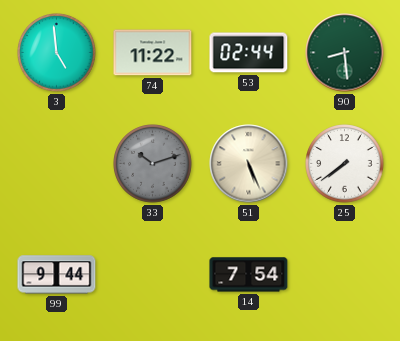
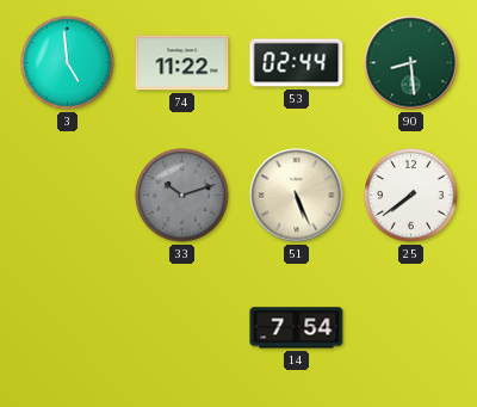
99: 9:44 -> none (57, 275)
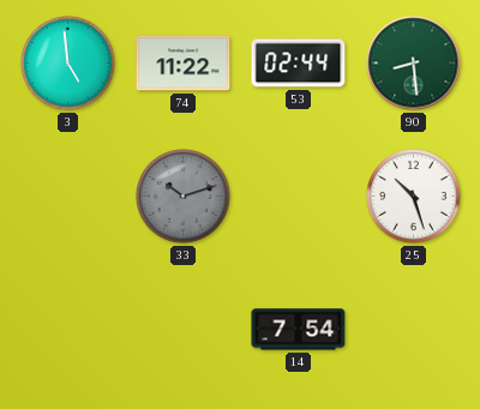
51: 5:26 -> none (297, 196)
25: 7:39 -> 10:27 (414, 197)
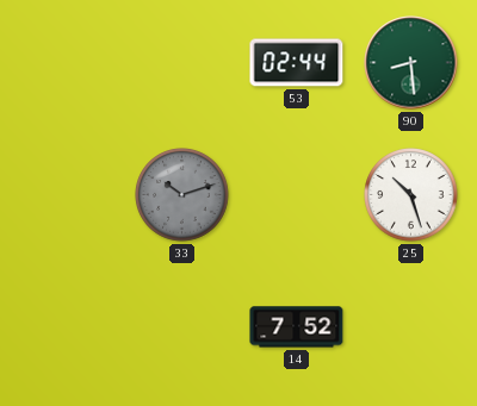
3: 4:59 -> none (68, 64)
74: 11:22 -> none (184, 64)
14: 7:54 -> 7:52 (297, 327)
